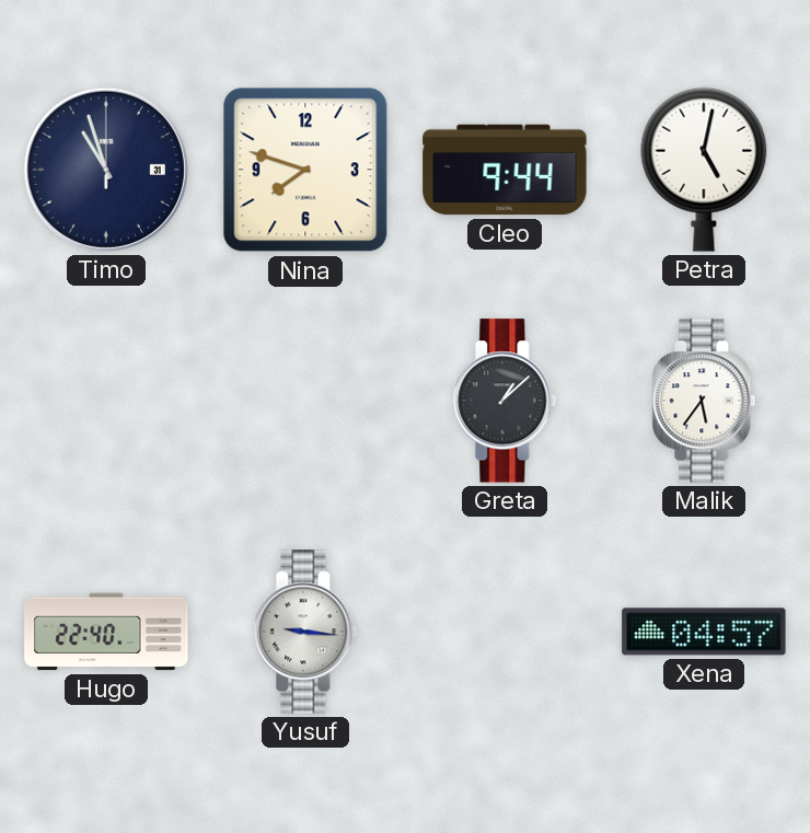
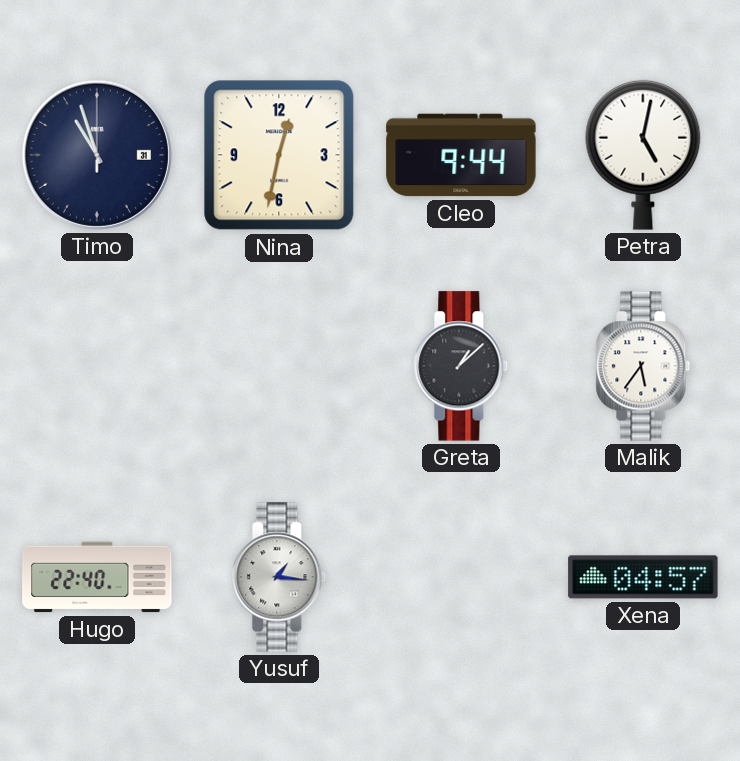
Nina: 7:48 -> 12:32 (279, 155)
Yusuf: 9:16 -> 1:16 (279, 577)
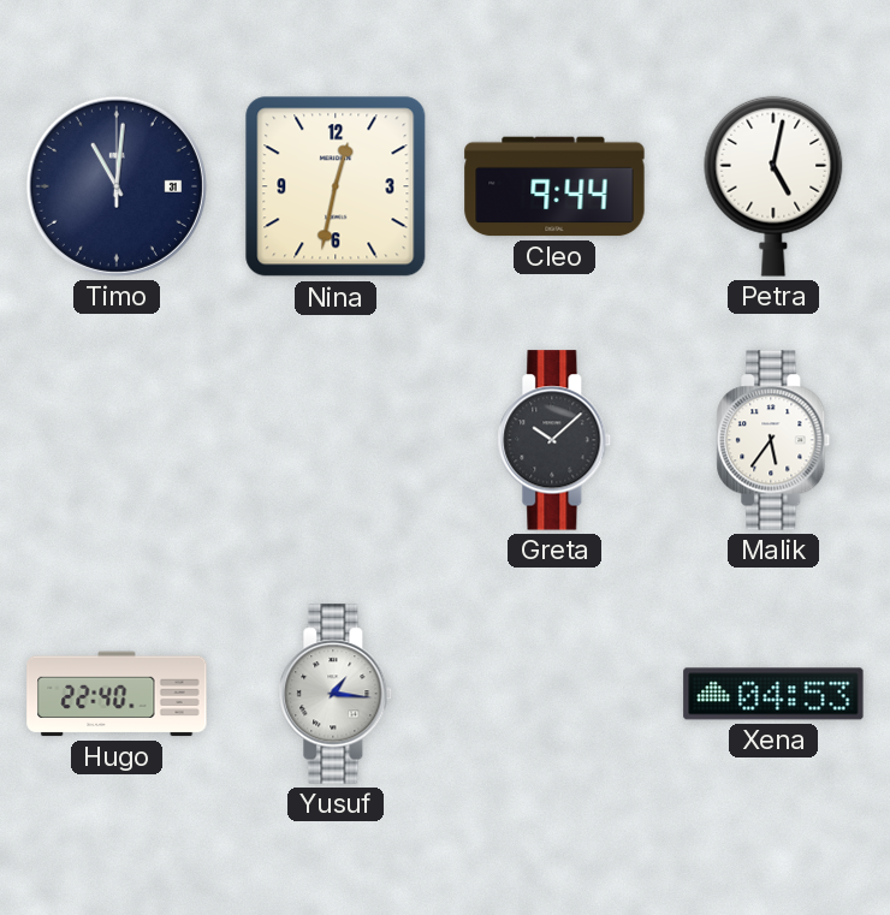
Timo: 10:57 -> 11:01 (117, 186)
Greta: 1:08 -> 10:08 (554, 440)
Xena: 04:57 -> 04:53 (773, 694)
